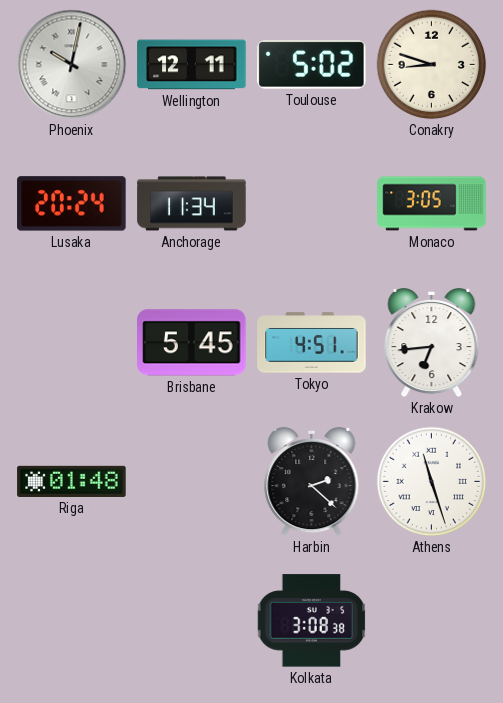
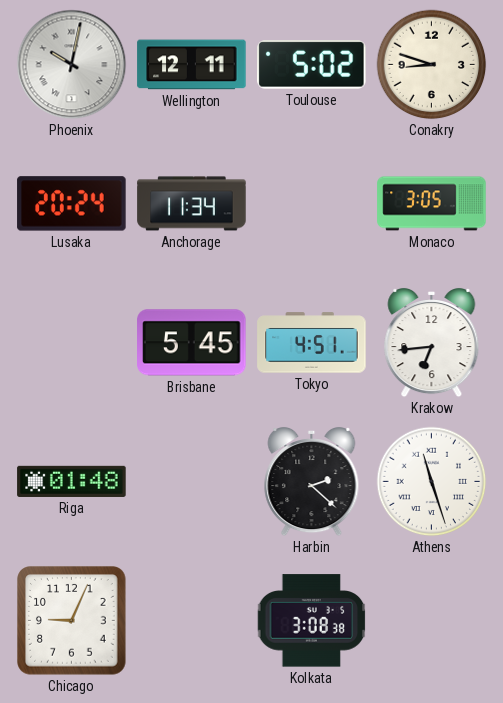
Chicago: none -> 9:04 (72, 621)
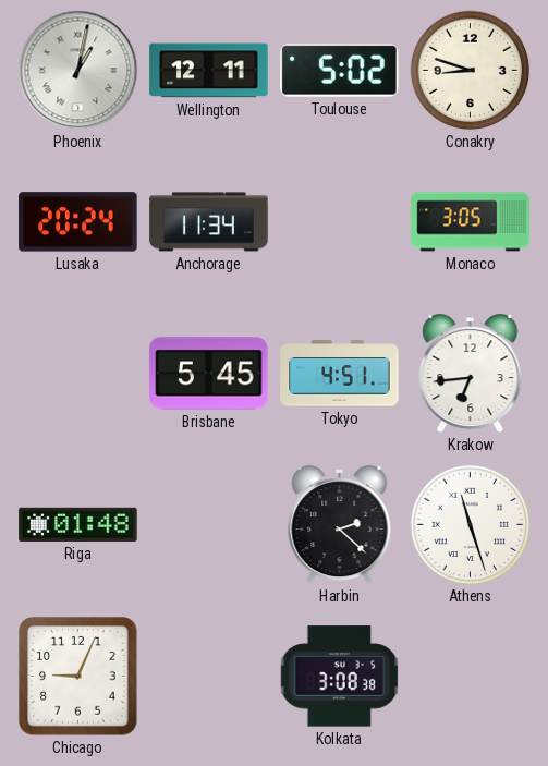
Phoenix: 10:02 -> 1:02 (78, 71)
